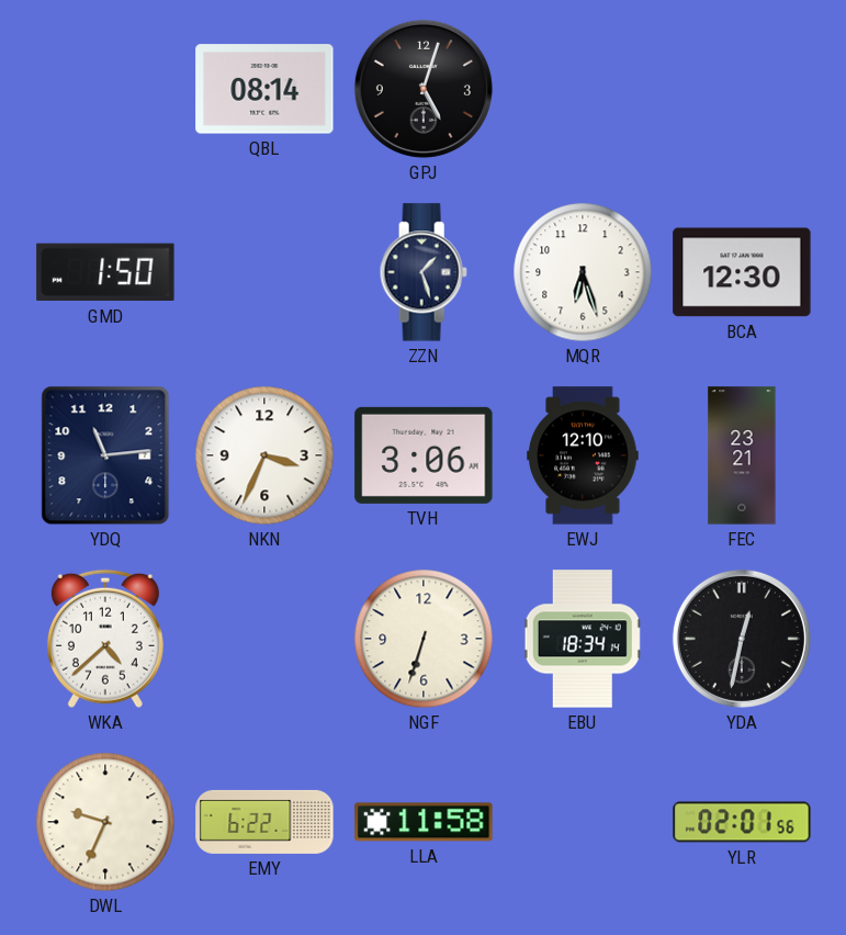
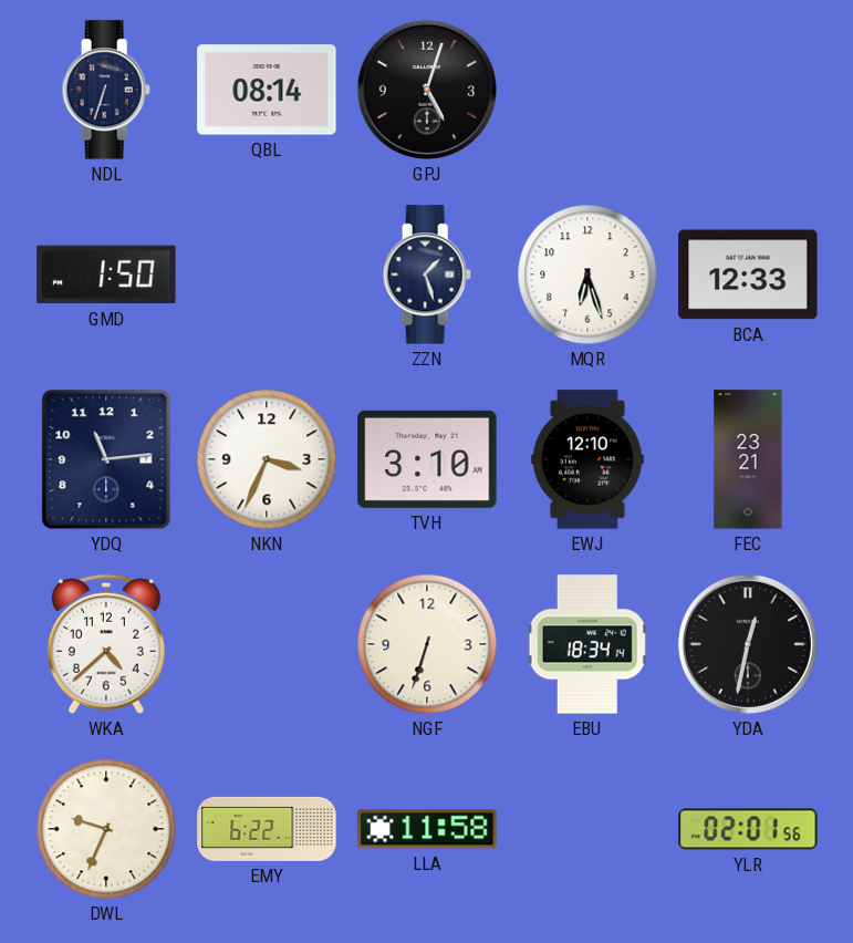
NDL: none -> 6:33 (106, 90)
BCA: 12:30 -> 12:33 (748, 274)
TVH: 3:06 -> 3:10 (427, 459)
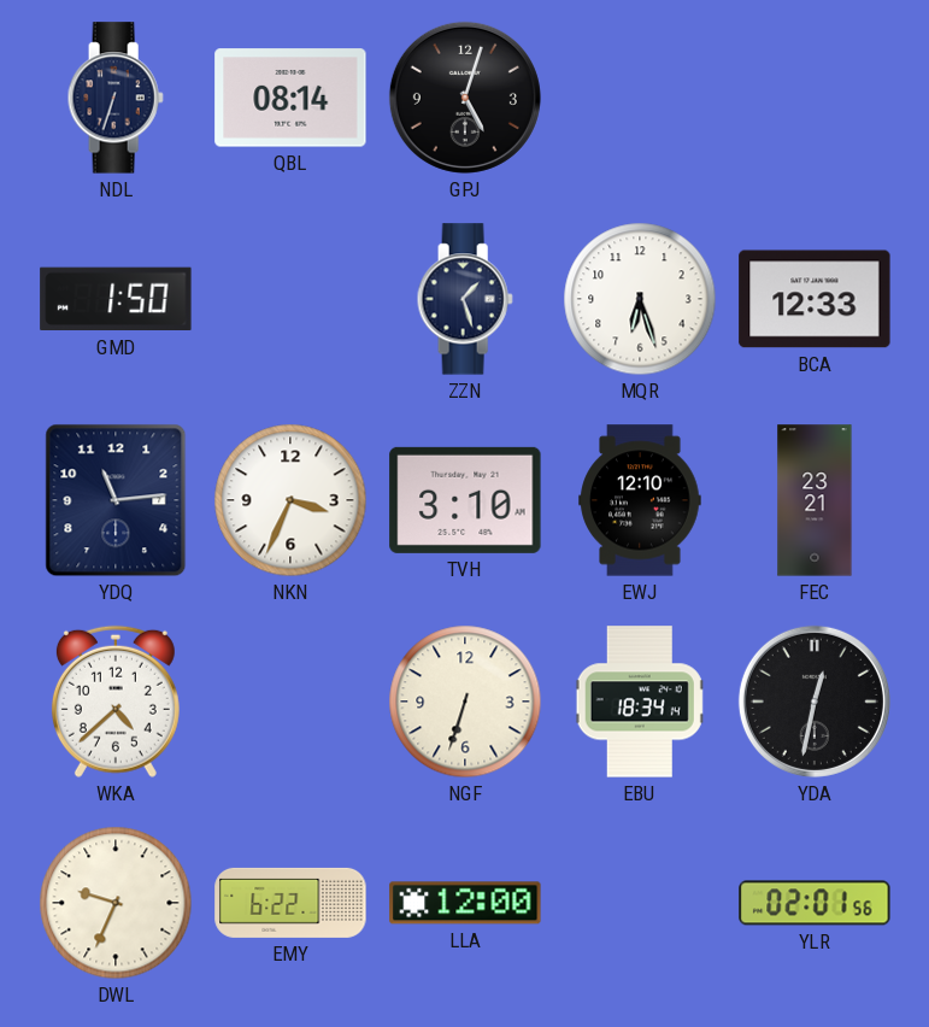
LLA: 11:58 -> 12:00 (465, 903)
